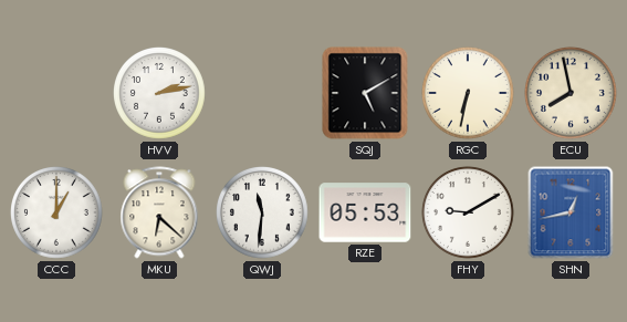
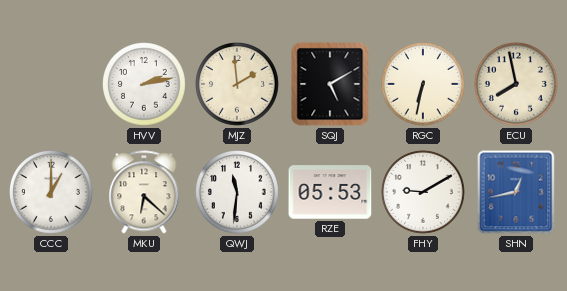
MJZ: none -> 1:59 (238, 85)
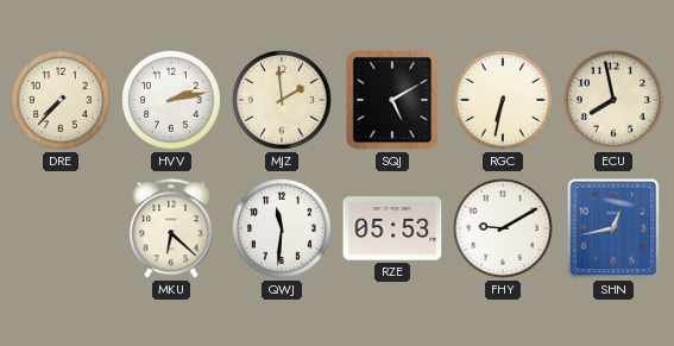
DRE: none -> 7:37 (62, 101)
CCC: 1:00 -> none (52, 193)
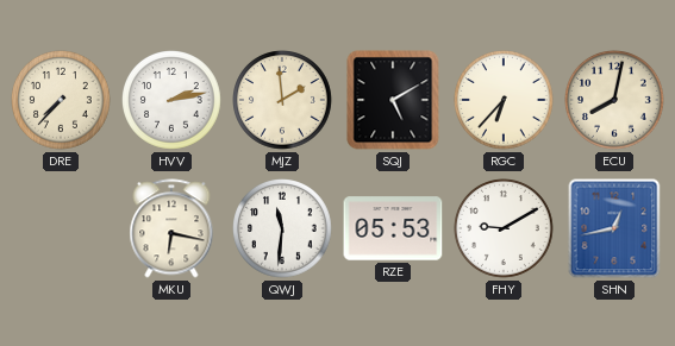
RGC: 6:32 -> 6:37 (505, 101)
ECU: 7:58 -> 8:02 (615, 101)
MKU: 6:22 -> 6:17 (171, 228)
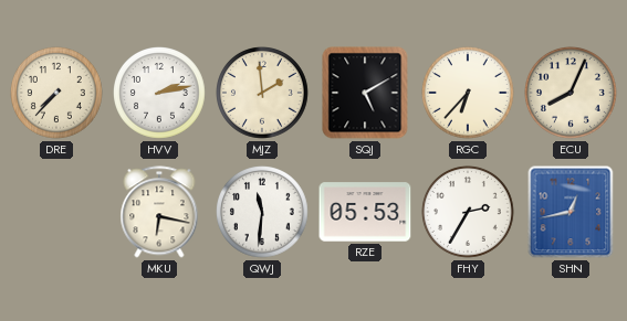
ECU: 8:02 -> 8:04 (572, 94)
FHY: 9:10 -> 2:35 (469, 213)
